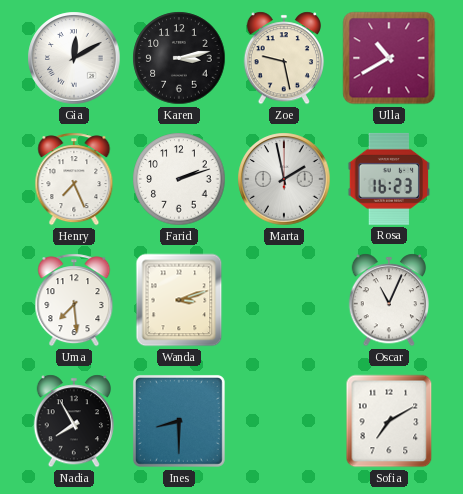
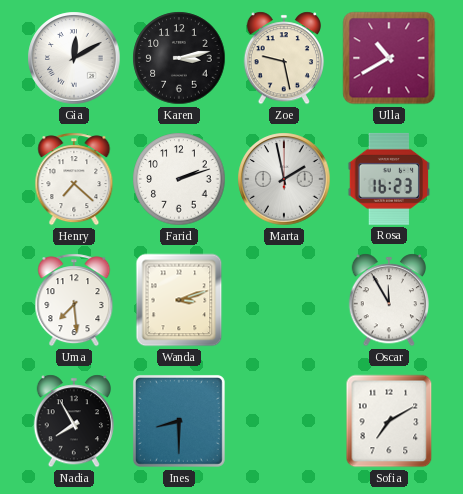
Henry: 7:26 -> 7:22 (74, 179)
Oscar: 11:04 -> 11:55 (388, 300)
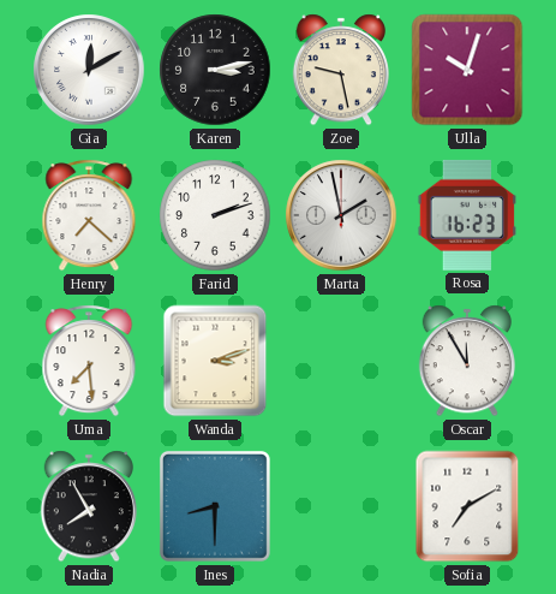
Ulla: 10:40 -> 10:03 (467, 70)
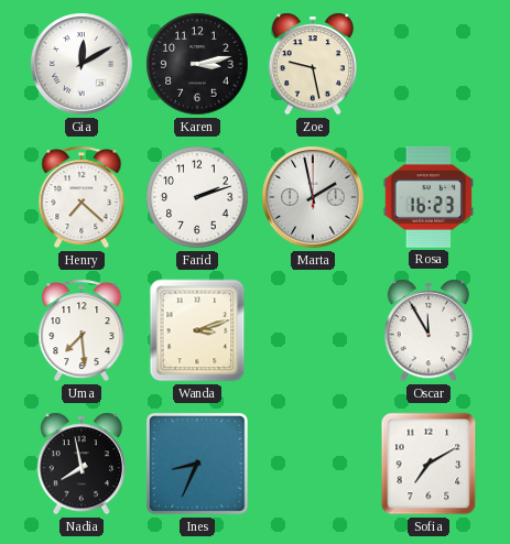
Ulla: 10:03 -> none (467, 70)
Nadia: 7:55 -> 7:58 (80, 464)
Ines: 8:30 -> 8:34 (197, 464)
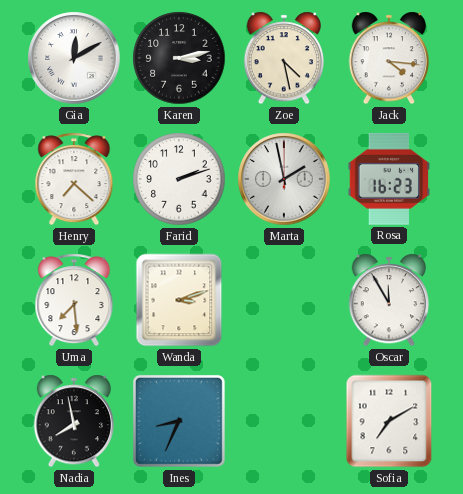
Zoe: 9:28 -> 4:28 (283, 58)
Jack: none -> 4:16 (388, 58)
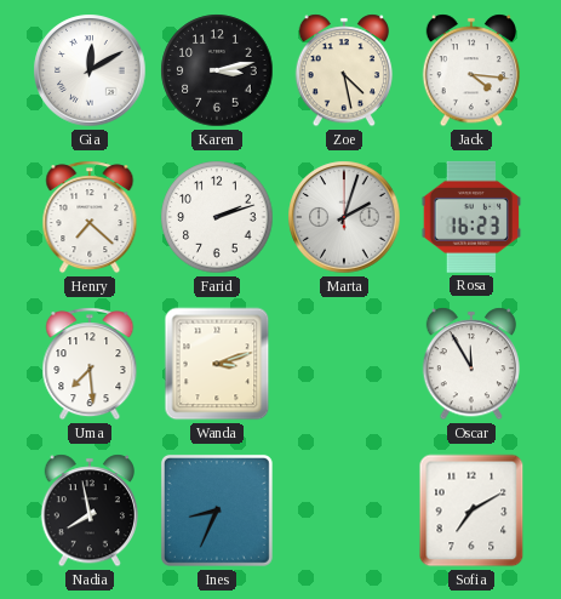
Marta: 1:58 -> 2:03 (344, 217)
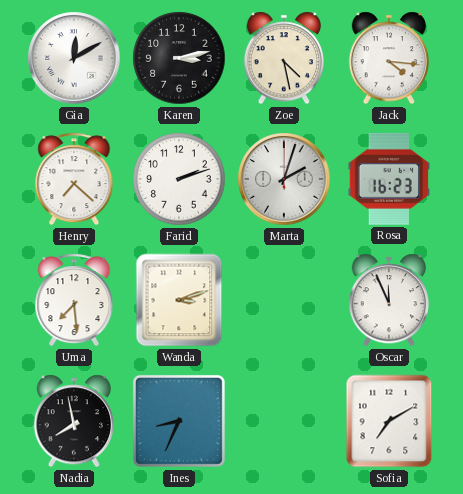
Oscar: 11:55 -> 11:56 (388, 300)
